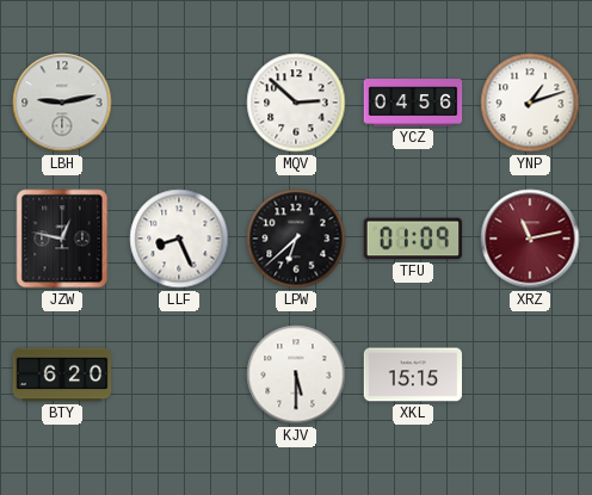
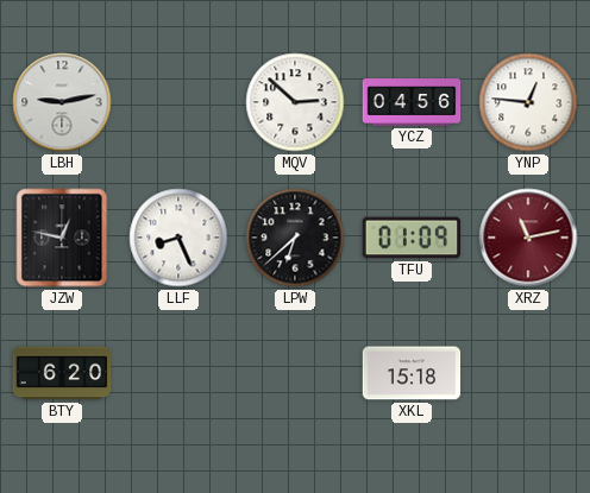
YNP: 1:12 -> 12:46 (528, 102)
KJV: 5:30 -> none (296, 375)
XKL: 15:15 -> 15:18 (412, 373)
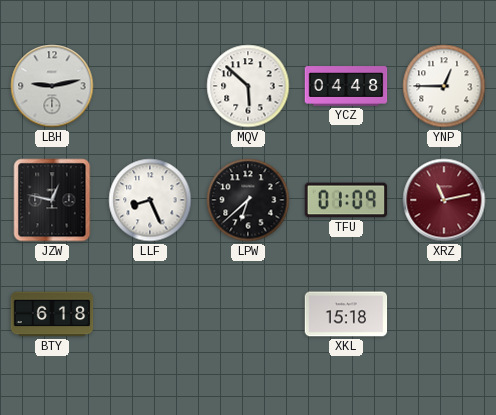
MQV: 2:52 -> 5:52 (248, 86)
YCZ: 04:56 -> 04:48 (346, 86)
YNP: 12:46 -> 12:45 (444, 86)
BTY: 6:20 -> 6:18 (52, 314)
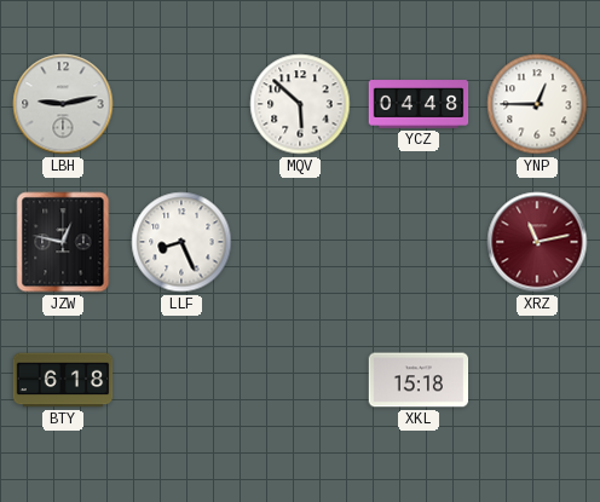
LPW: 6:38 -> none (248, 200)
TFU: 01:09 -> none (346, 200)
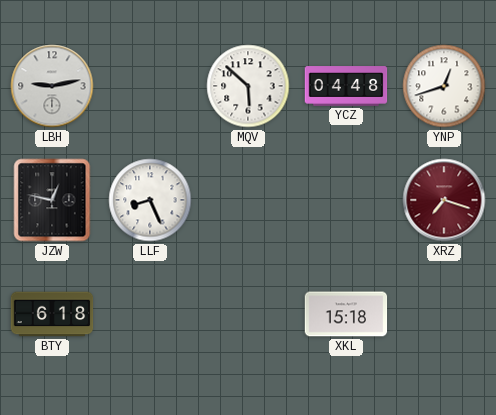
YNP: 12:45 -> 12:42 (444, 86)
XRZ: 11:13 -> 7:18 (444, 200)
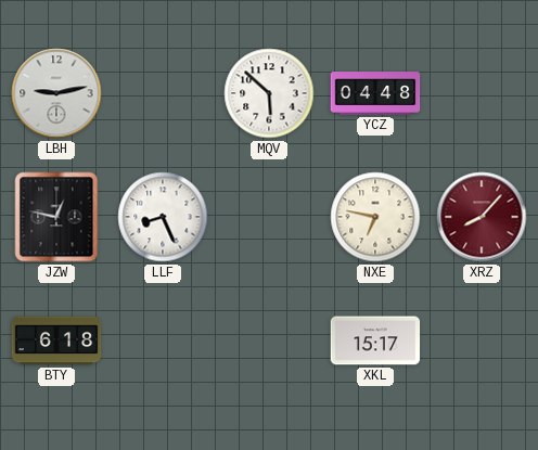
YNP: 12:42 -> none (444, 86)
NXE: none -> 6:47 (375, 217)
XRZ: 7:18 -> 8:07 (482, 217)
XKL: 15:18 -> 15:17 (375, 340)
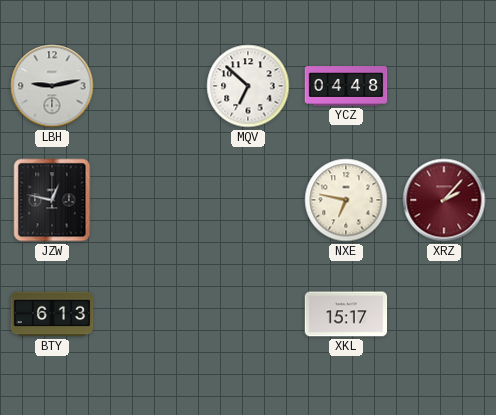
MQV: 5:52 -> 6:52 (248, 86)
LLF: 8:26 -> none (163, 217)
XRZ: 8:07 -> 2:07 (444, 200)
BTY: 6:18 -> 6:13 (52, 314)
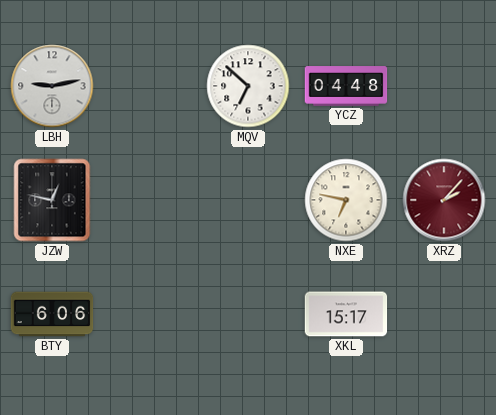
BTY: 6:13 -> 6:06 (52, 314)
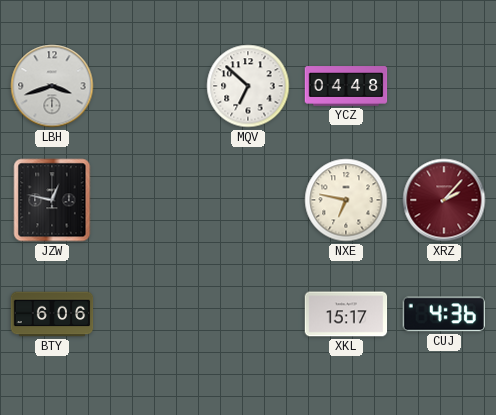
LBH: 9:13 -> 3:42 (52, 86)
CUJ: none -> 4:36 (443, 314)
